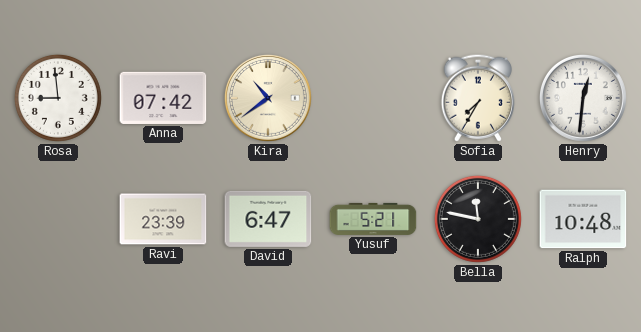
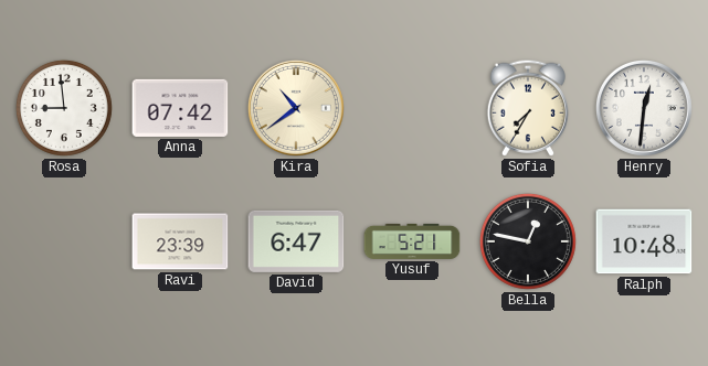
Bella: 11:47 -> 12:47 (528, 241)
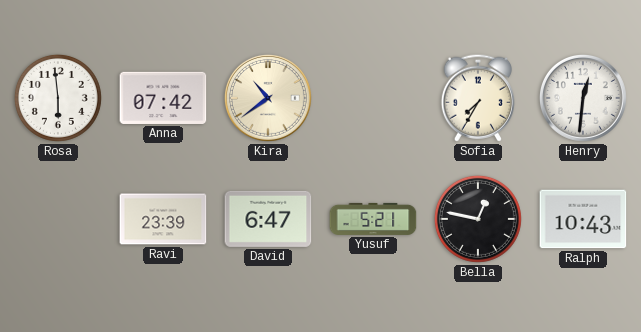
Rosa: 8:59 -> 5:59 (58, 98)
Ralph: 10:48 -> 10:43 (583, 219)
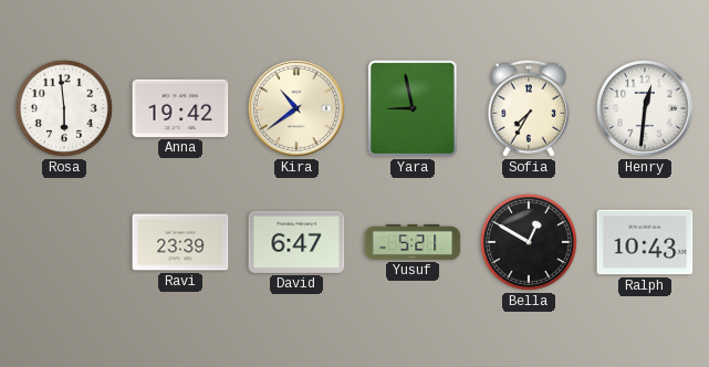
Anna: 07:42 -> 19:42 (180, 108)
Yara: none -> 8:58 (414, 108)
Bella: 12:47 -> 12:50 (529, 242)
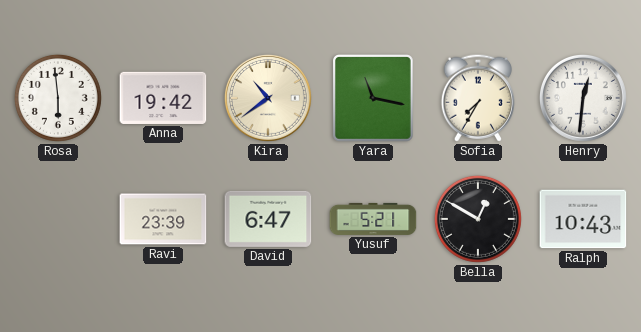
Yara: 8:58 -> 11:17 (374, 98)
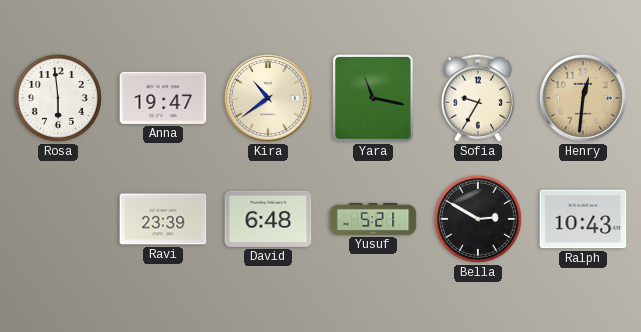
Anna: 19:42 -> 19:47 (163, 98)
Sofia: 7:35 -> 9:35 (478, 98)
Henry dial: white -> champagne (583, 98)
David: 6:47 -> 6:48 (268, 219)
Bella: 12:50 -> 2:50 (478, 219)
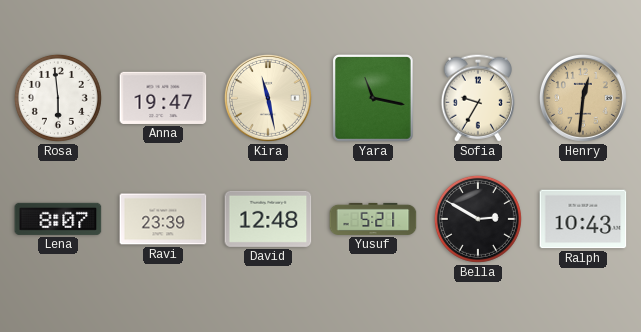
Kira: 10:39 -> 11:28 (268, 98)
Lena: none -> 8:07 (58, 219)
David: 6:48 -> 12:48 (268, 219)
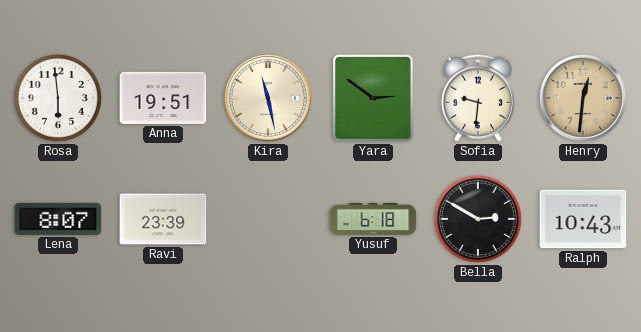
Anna: 19:47 -> 19:51 (163, 98)
Yara: 11:17 -> 2:51 (374, 98)
Sofia: 9:35 -> 9:31 (478, 98)
David: 12:48 -> none (268, 219)
Yusuf: 5:21 -> 6:18 (373, 219)
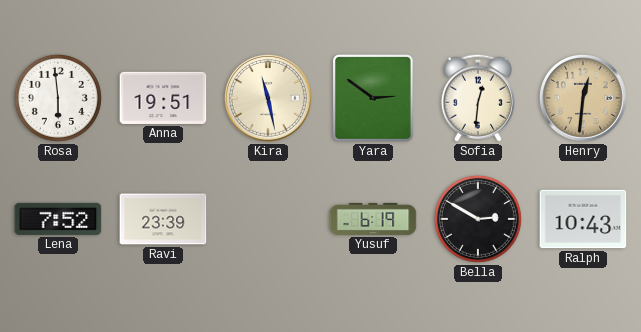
Sofia: 9:31 -> 12:31 (478, 98)
Lena: 8:07 -> 7:52 (58, 219)
Yusuf: 6:18 -> 6:19 (373, 219)
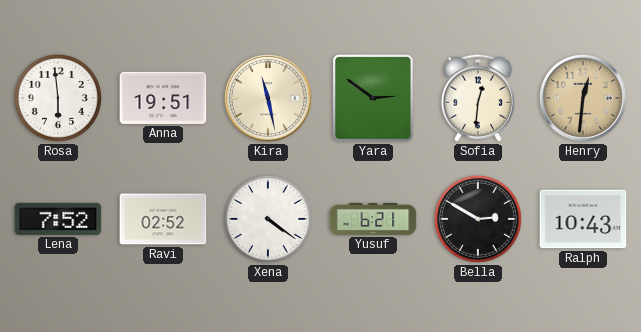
Ravi: 23:39 -> 02:52 (163, 219)
Xena: none -> 4:21 (268, 219)
Yusuf: 6:19 -> 6:21 (373, 219)
